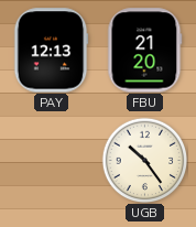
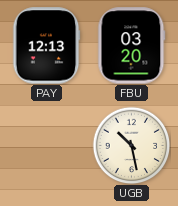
FBU: 21:20 -> 03:20 (132, 46)
UGB: 10:24 -> 10:28 (131, 145)
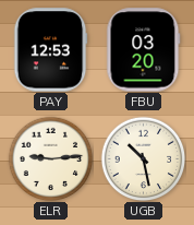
PAY: 12:13 -> 12:53 (50, 50)
ELR: none -> 9:14 (50, 158)
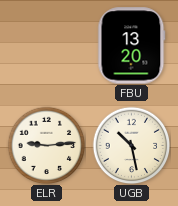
PAY: 12:53 -> none (50, 50)
FBU: 03:20 -> 13:20 (132, 46)
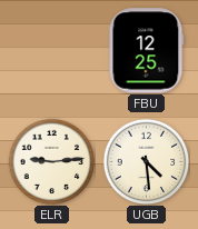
FBU: 13:20 -> 12:25 (147, 51)
UGB: 10:28 -> 4:29 (146, 161)
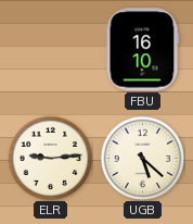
FBU: 12:25 -> 16:10 (143, 50)
UGB: 4:29 -> 5:22 (142, 158)
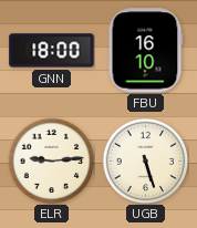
GNN: none -> 18:00 (52, 51)
UGB: 5:22 -> 5:27 (145, 160)
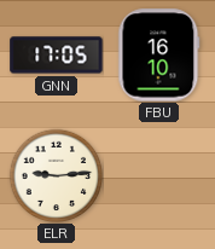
GNN: 18:00 -> 17:05 (57, 56)
UGB: 5:27 -> none (145, 160)
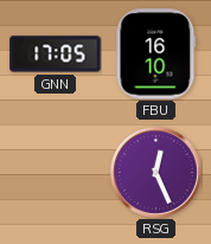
ELR: 9:14 -> none (56, 175)
RSG: none -> 12:26 (155, 172)
